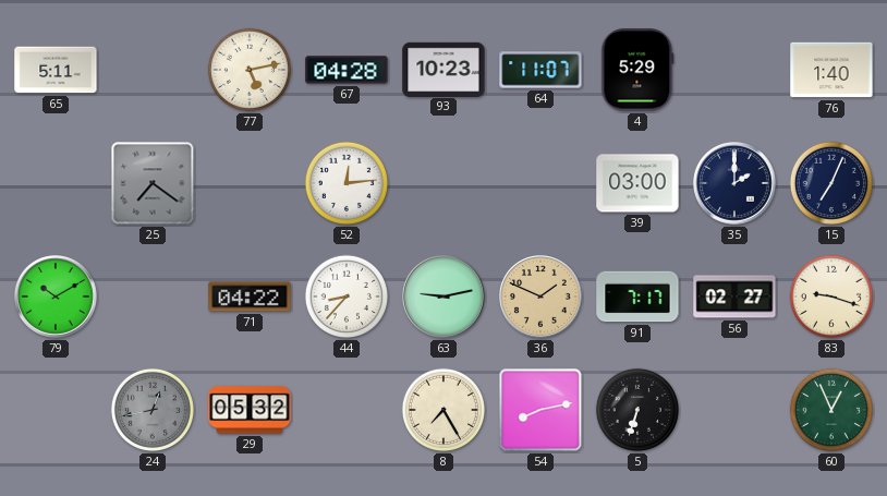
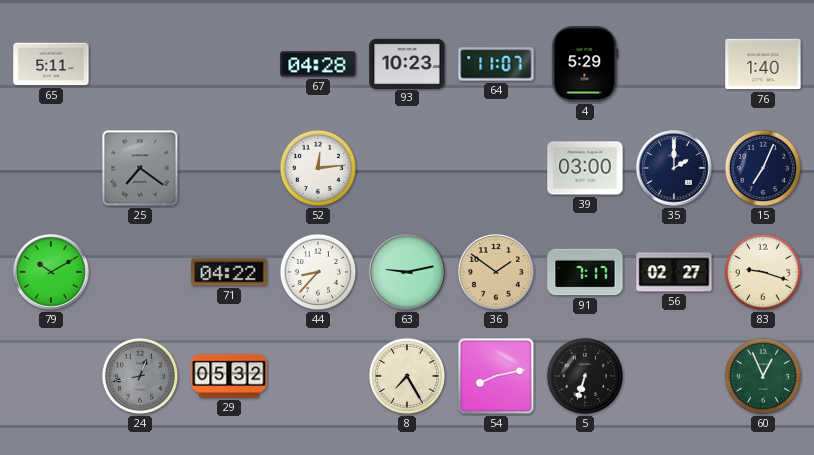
77: 5:13 -> none (250, 70)
36: 1:49 -> 1:51 (497, 273)
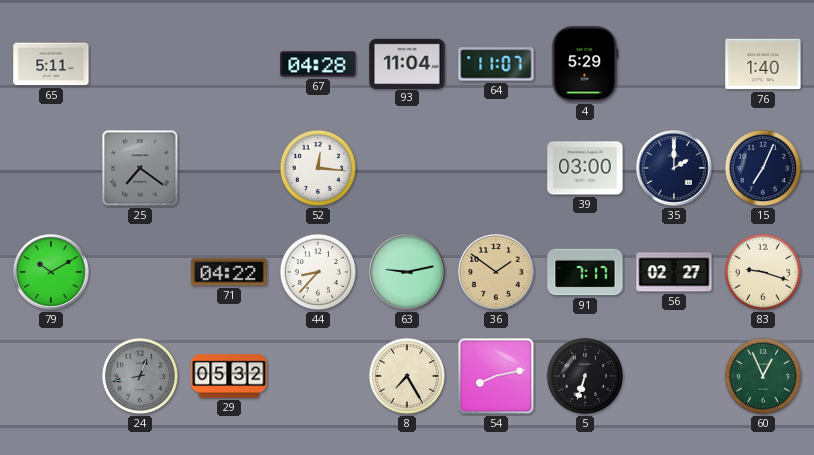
93: 10:23 -> 11:04 (407, 63)
52: 12:14 -> 12:16 (318, 168)
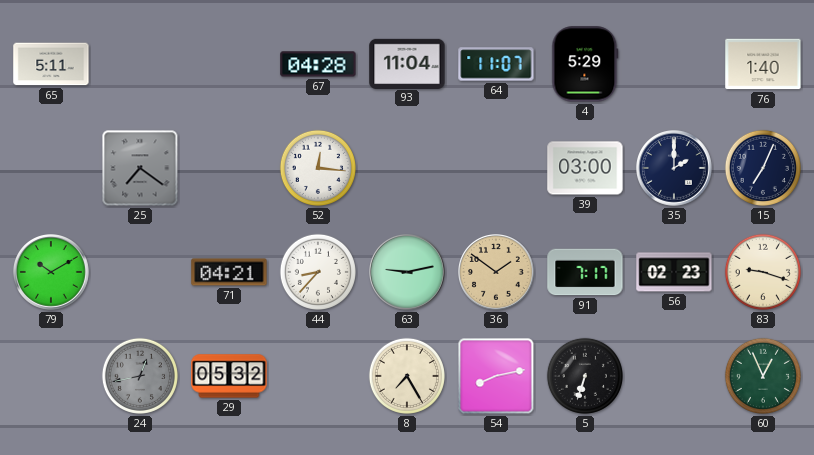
71: 04:22 -> 04:21 (229, 272)
56: 02:27 -> 02:23 (674, 272)
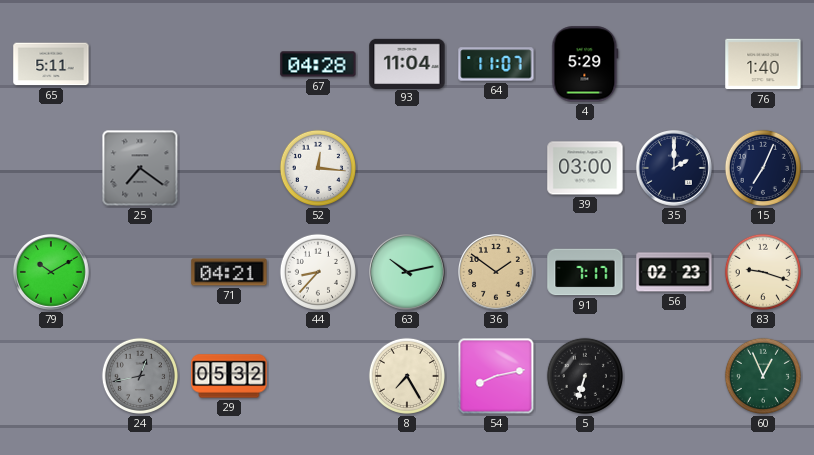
63: 9:13 -> 10:13 (408, 273)
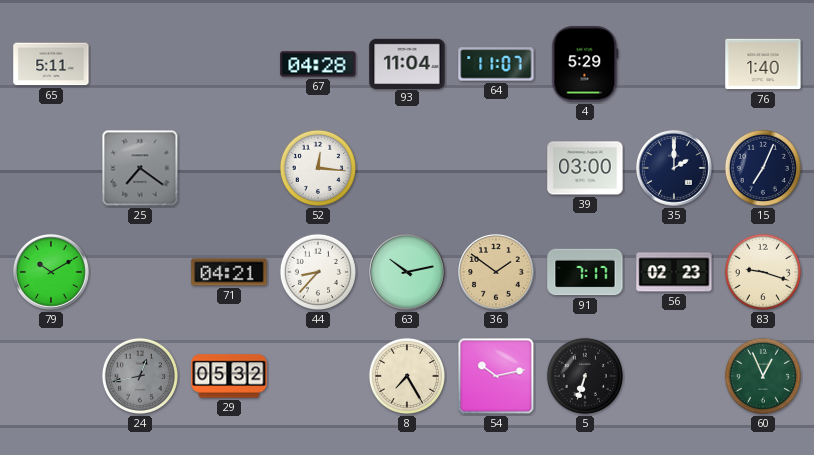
54: 8:13 -> 10:13 (496, 376)
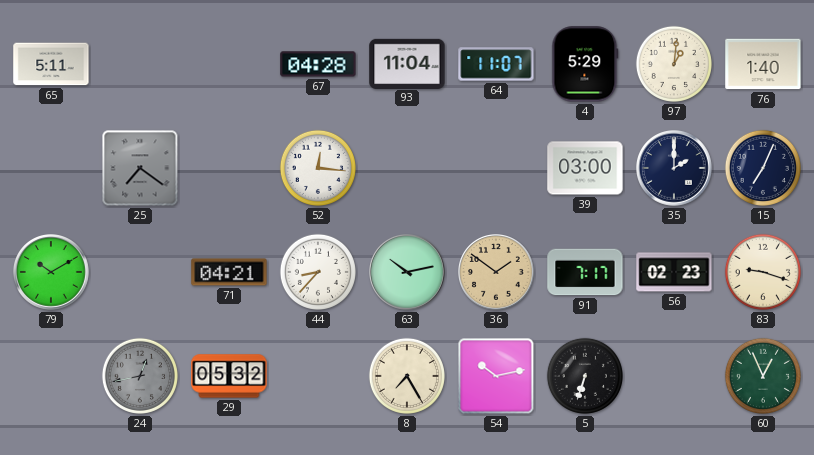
97: none -> 1:01 (674, 64)
